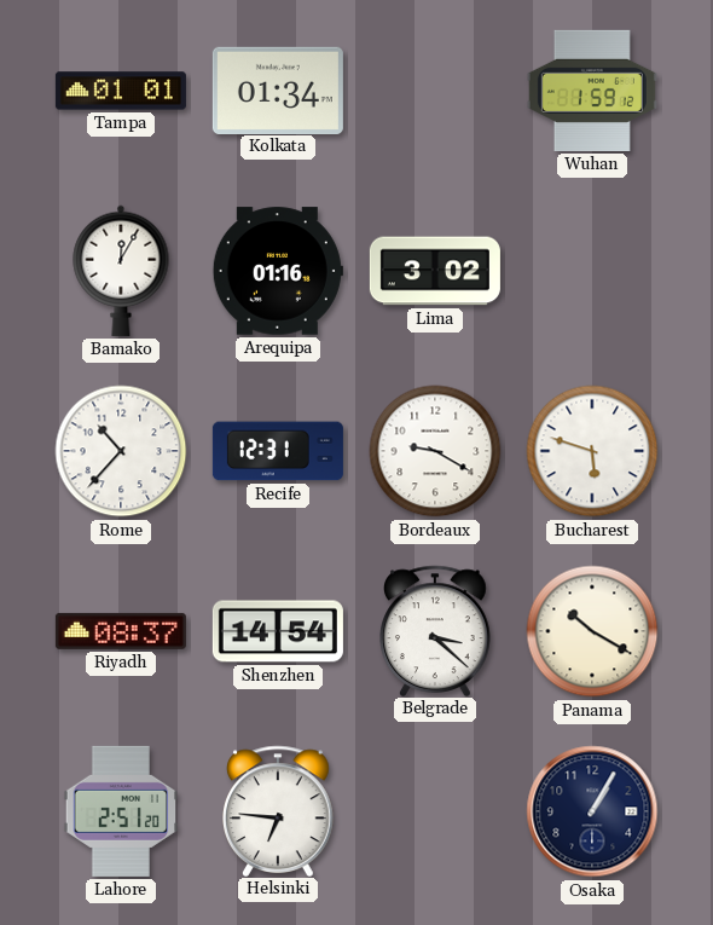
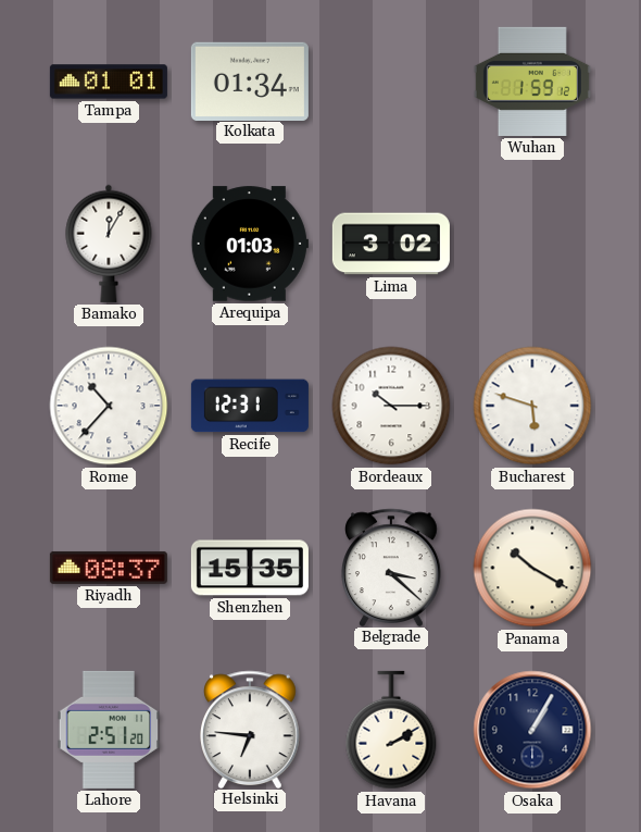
Arequipa: 01:16 -> 01:03 (250, 244)
Bordeaux: 9:20 -> 10:15 (391, 406)
Shenzhen: 14:54 -> 15:35 (250, 568)
Havana: none -> 2:10 (391, 730)
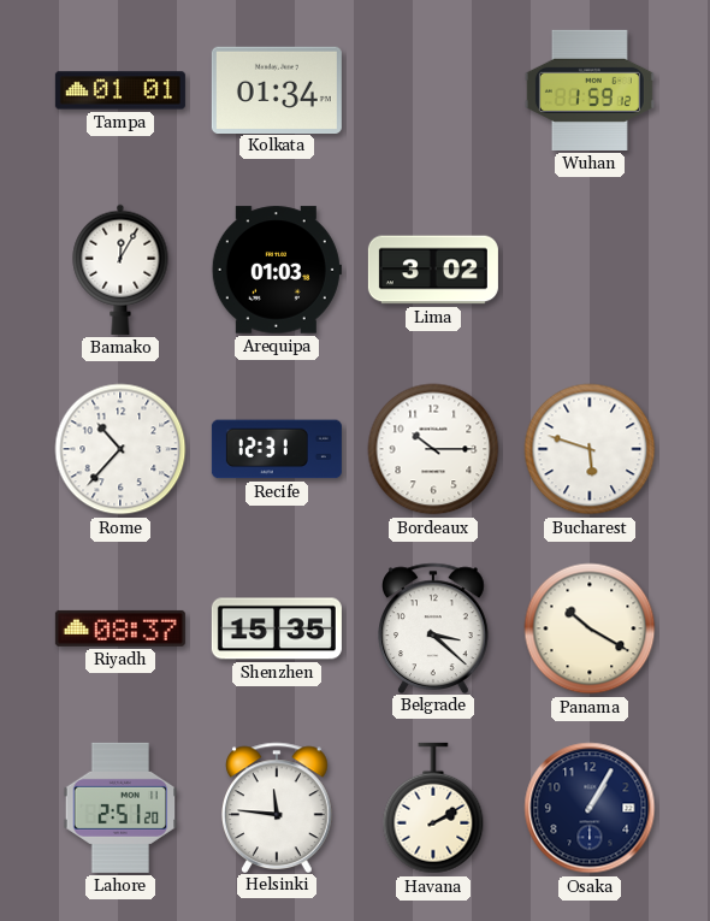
Helsinki: 6:46 -> 11:46 (278, 807)
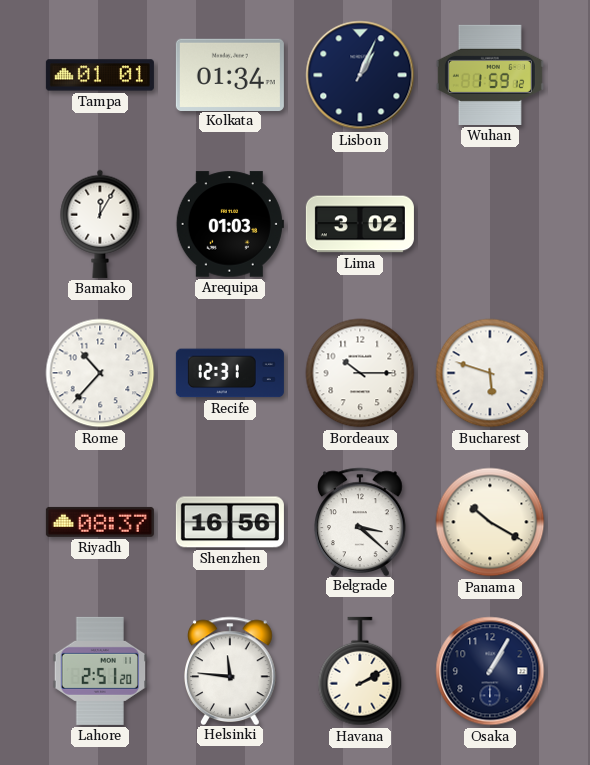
Lisbon: none -> 1:04 (360, 75)
Shenzhen: 15:35 -> 16:56 (230, 522)
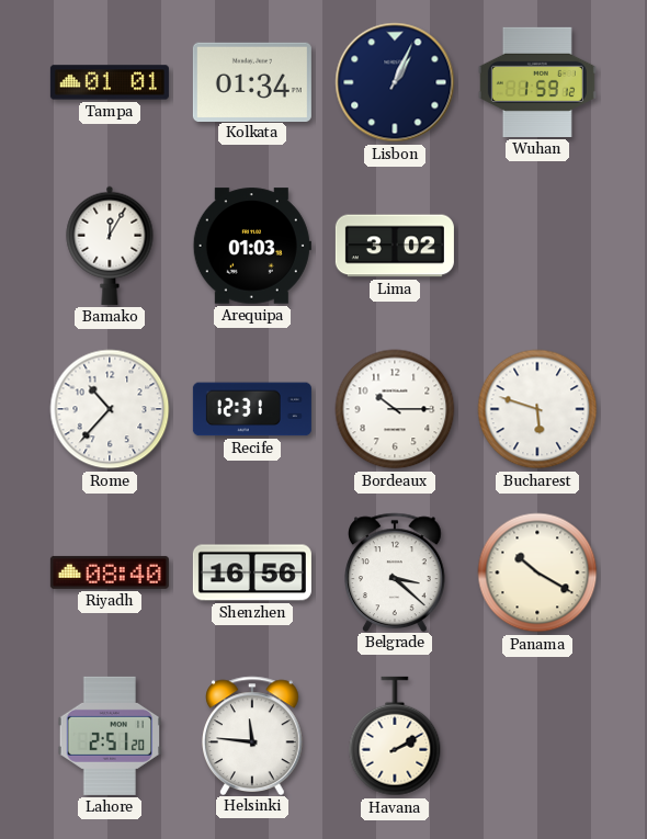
Riyadh: 08:37 -> 08:40 (110, 572)
Osaka: 1:05 -> none (490, 671)
